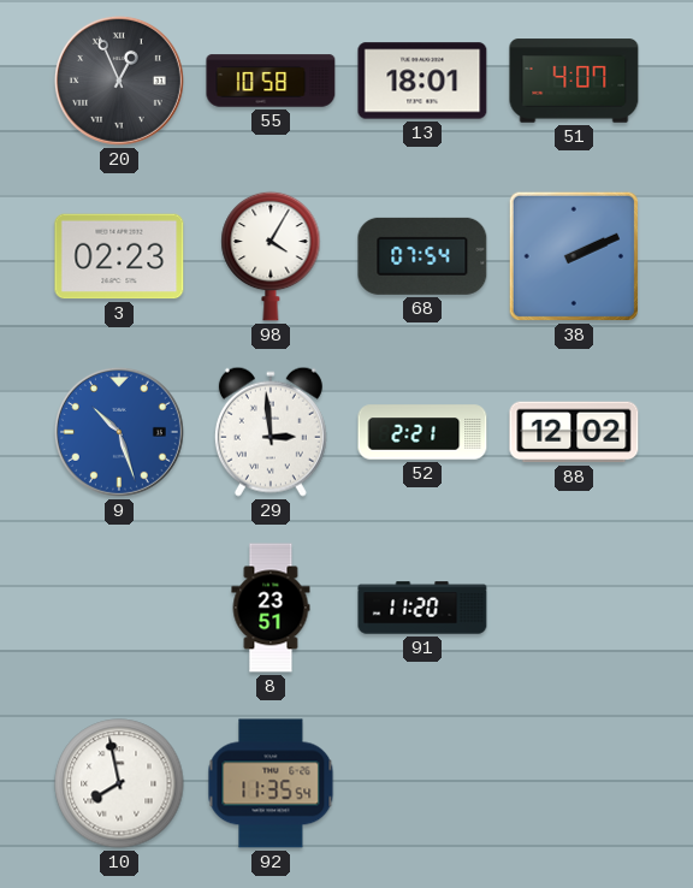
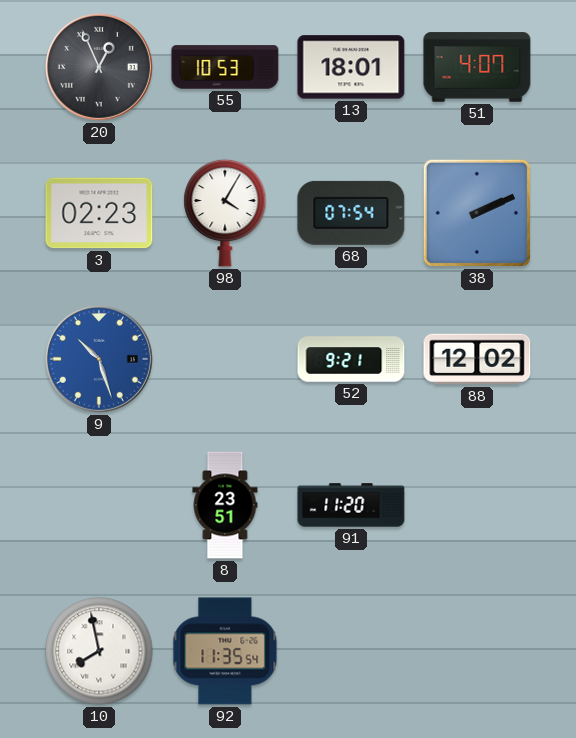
55: 10:58 -> 10:53 (225, 67)
29: 2:59 -> none (271, 432)
52: 2:21 -> 9:21 (351, 359)
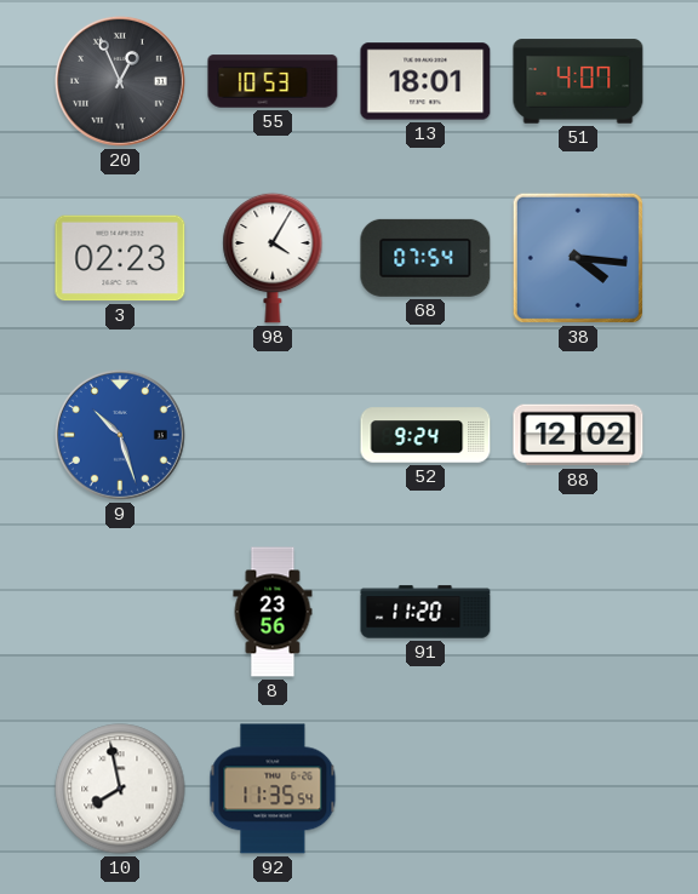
38: 2:11 -> 4:16 (578, 258)
52: 9:21 -> 9:24 (425, 435)
8: 23:51 -> 23:56 (273, 612)
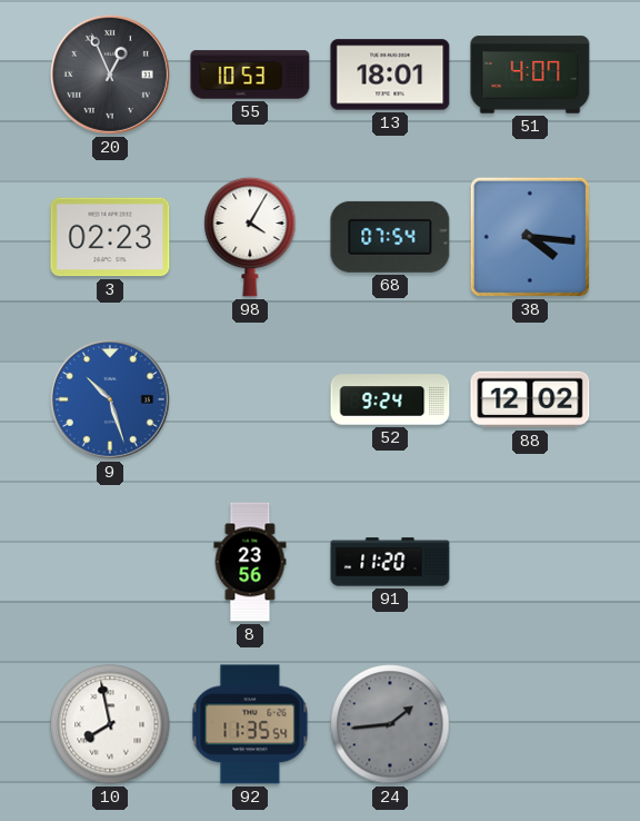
24: none -> 1:44 (390, 724)
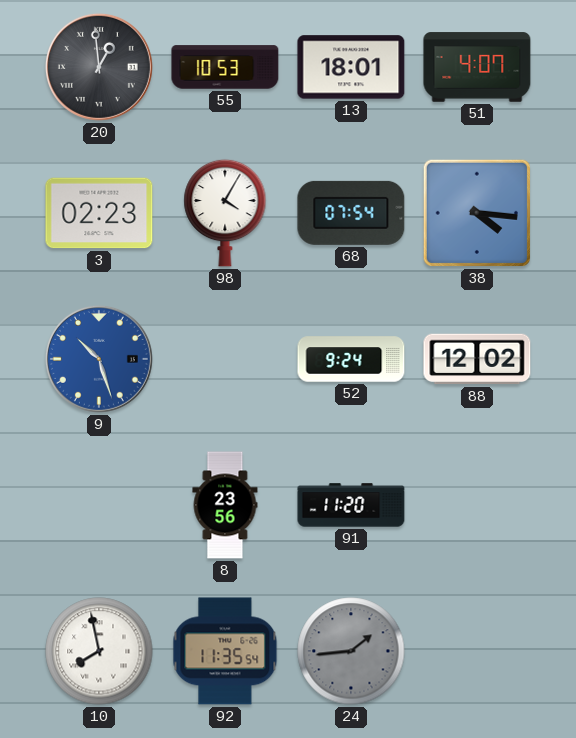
20: 12:56 -> 12:59 (99, 67)
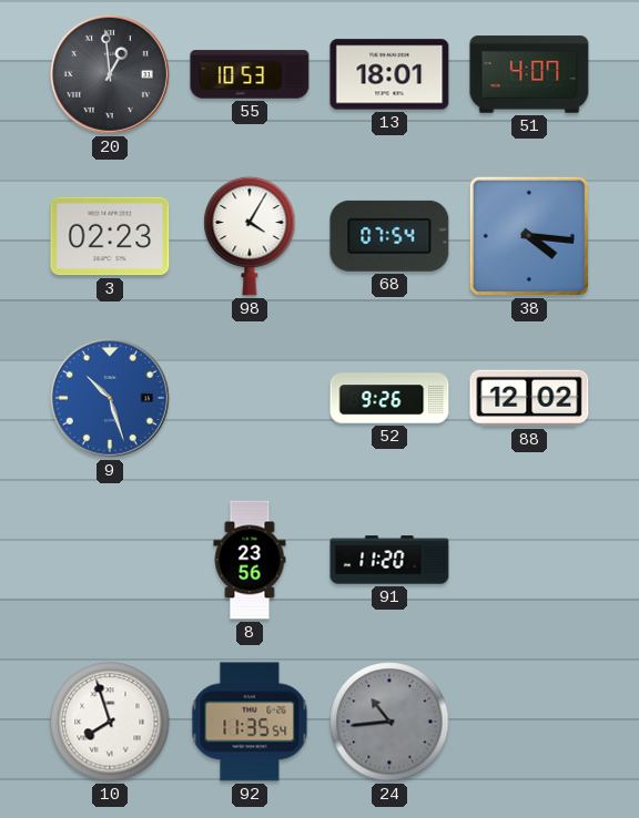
52: 9:24 -> 9:26 (389, 398)
10: 7:58 -> 7:57 (110, 722)
24: 1:44 -> 10:44 (389, 722)
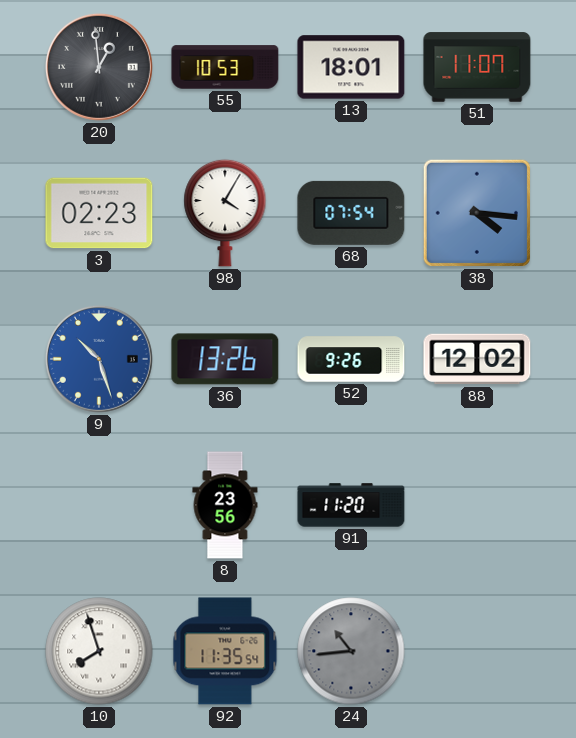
51: 4:07 -> 11:07 (477, 67)
36: none -> 13:26 (225, 359)
